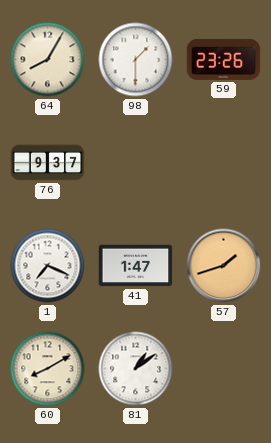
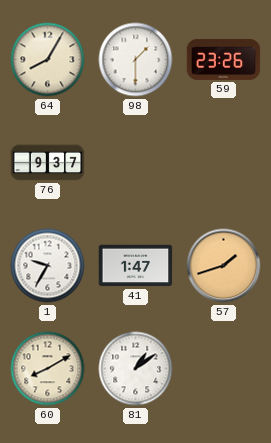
1: 7:19 -> 9:35 (48, 266)
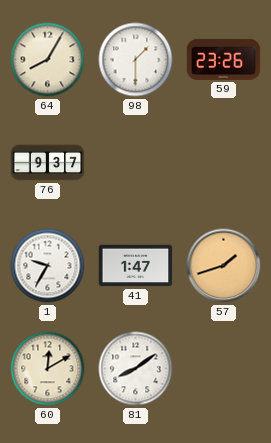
60: 8:10 -> 12:10 (48, 369)
81: 1:09 -> 8:09 (136, 369)
